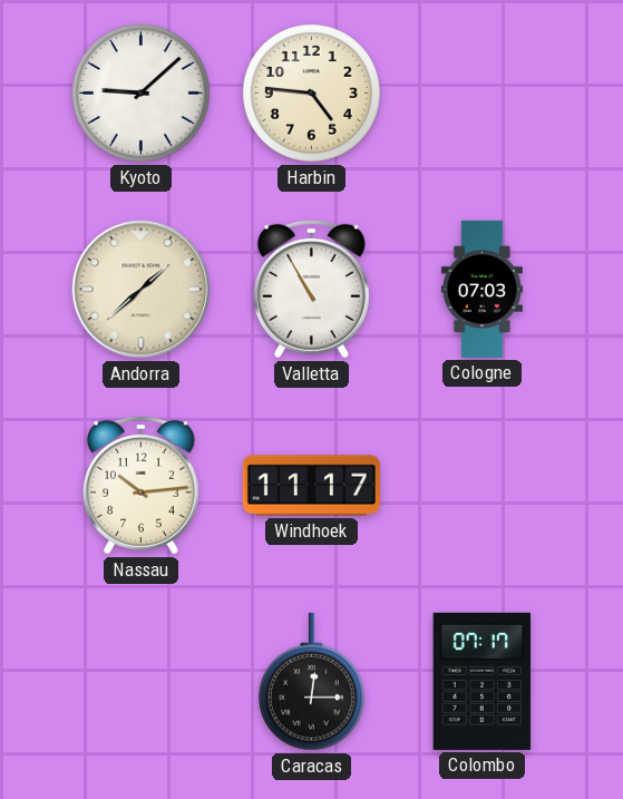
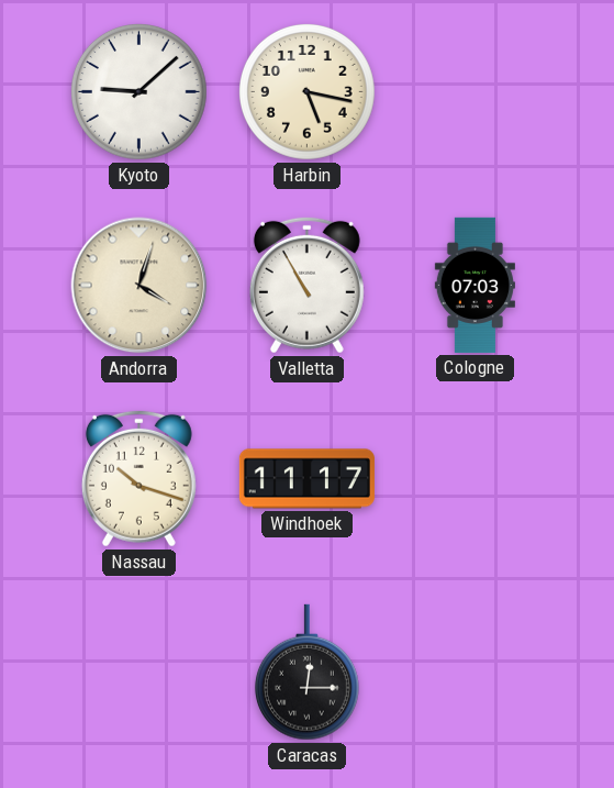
Harbin: 4:46 -> 5:17 (308, 92)
Andorra: 1:38 -> 4:03 (139, 286)
Nassau: 10:14 -> 10:18 (138, 478)
Colombo: 07:17 -> none (483, 681)
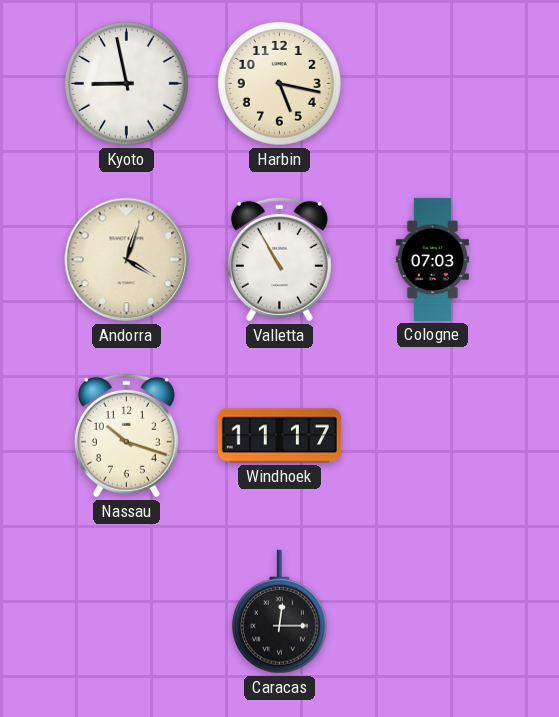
Kyoto: 9:08 -> 8:58 (127, 84)
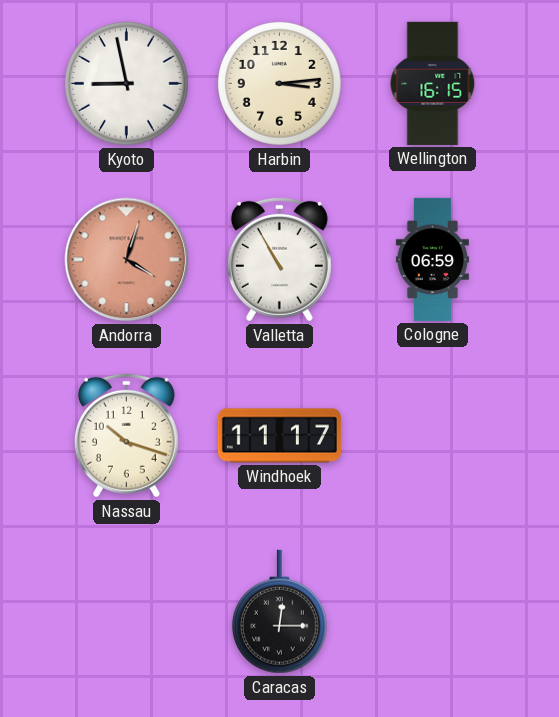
Harbin: 5:17 -> 3:14 (280, 84)
Wellington: none -> 16:15 (433, 83)
Andorra dial: cream -> salmon (127, 260)
Cologne: 07:03 -> 06:59 (432, 259)
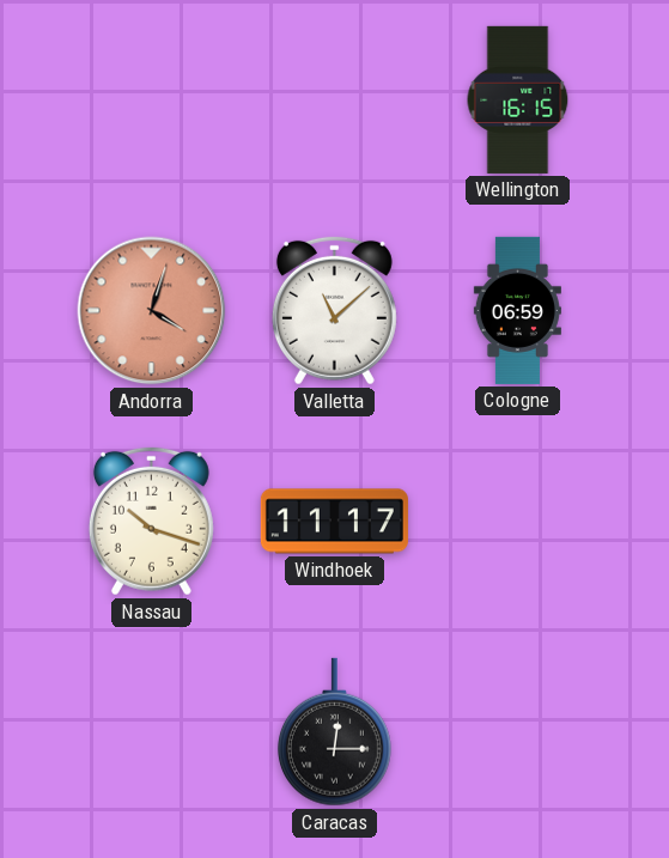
Kyoto: 8:58 -> none (127, 84)
Harbin: 3:14 -> none (280, 84)
Valletta: 10:55 -> 11:08 (334, 310)
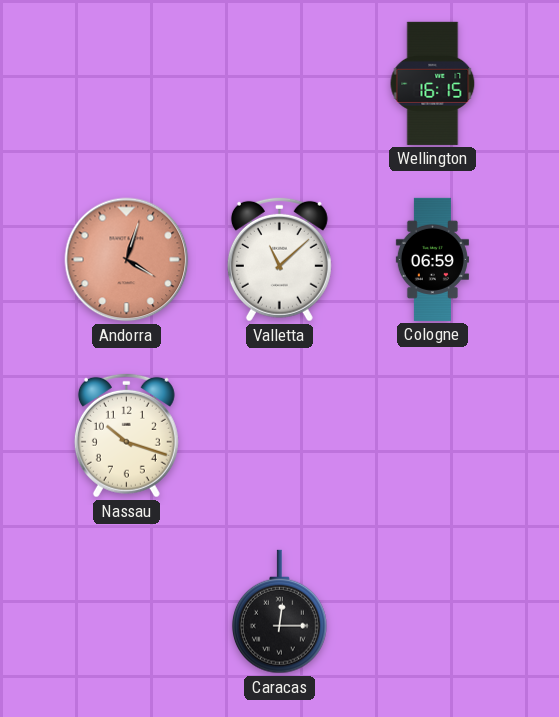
Windhoek: 11:17 -> none (334, 522)
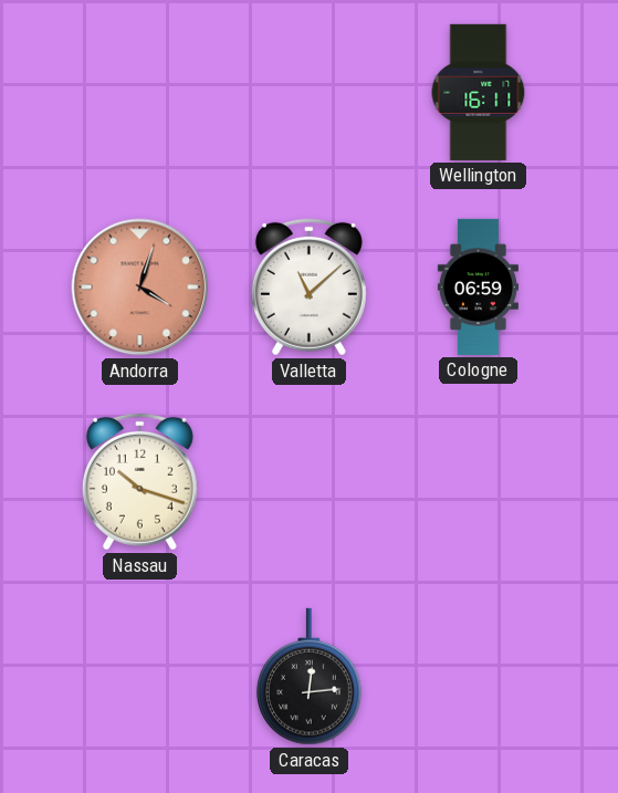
Wellington: 16:15 -> 16:11 (479, 92)
Caracas: 12:15 -> 12:14 (308, 677)
